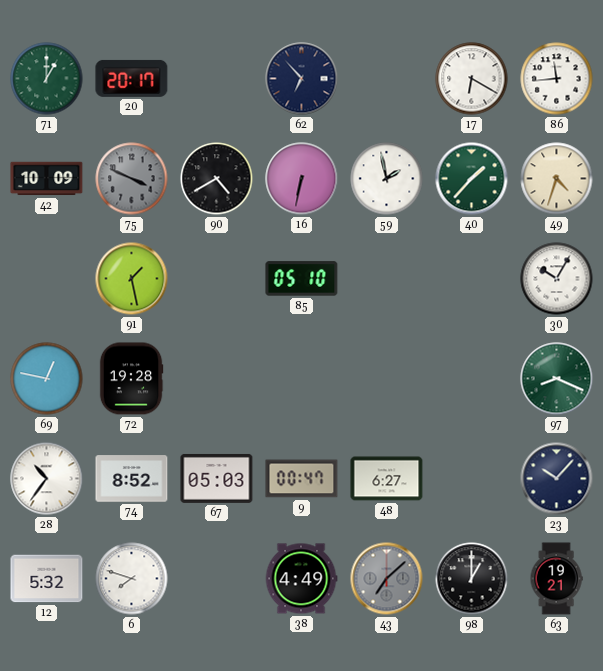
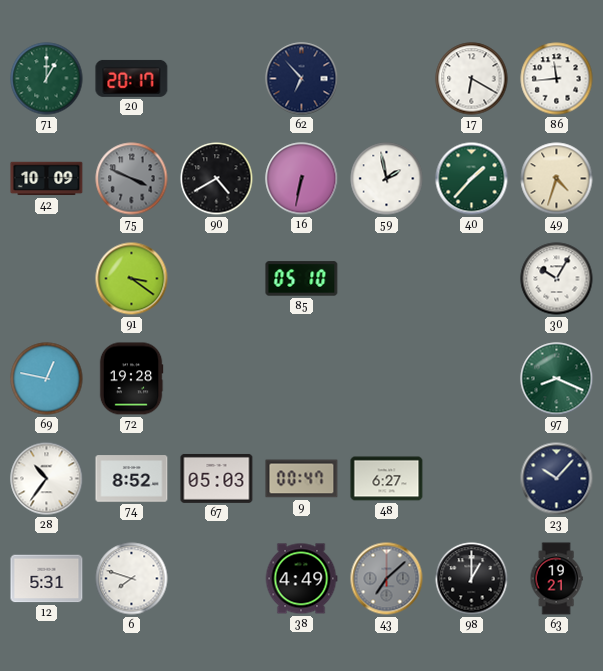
91: 1:28 -> 3:21 (132, 279)
12: 5:32 -> 5:31 (47, 579)
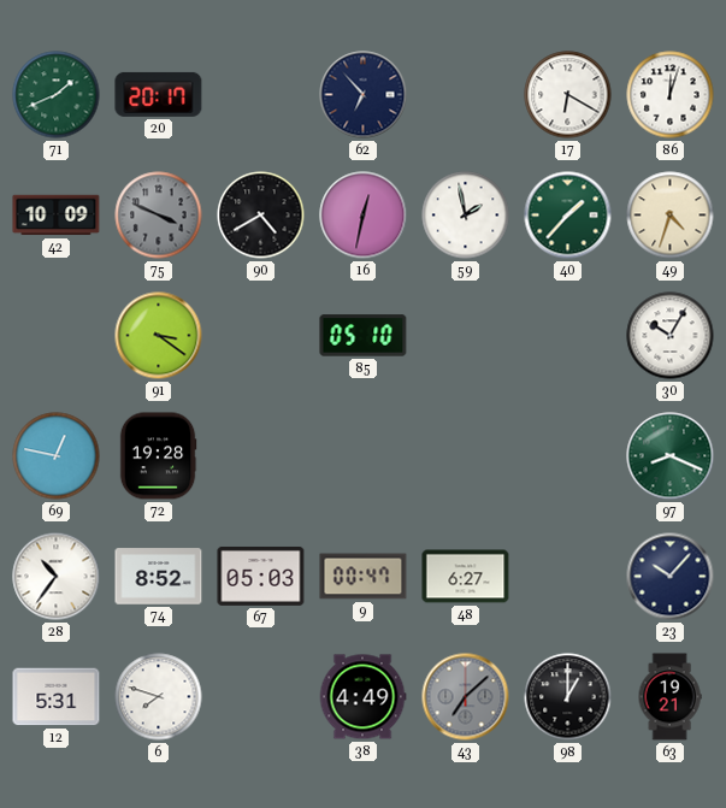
71: 1:00 -> 1:41 (57, 95)
86: 11:44 -> 12:03 (671, 95)
16: 6:32 -> 12:32 (364, 216)
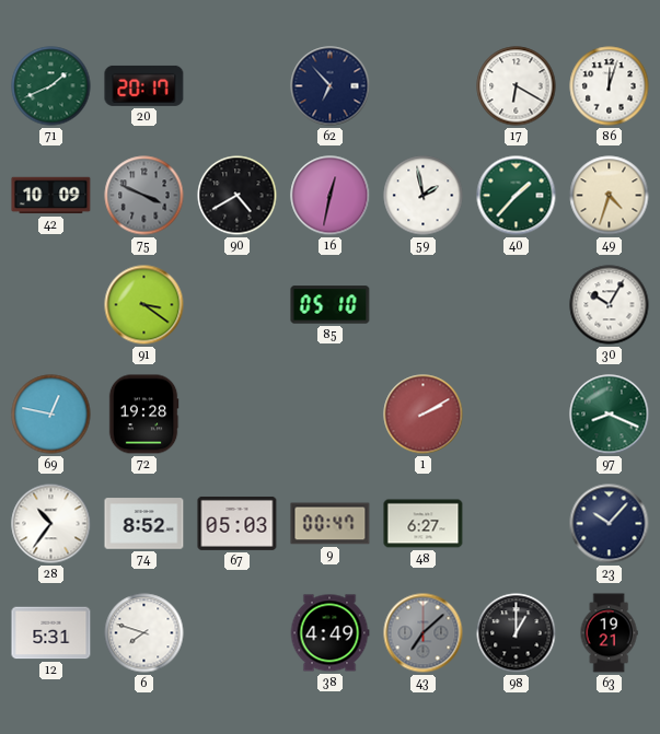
1: none -> 2:10 (424, 415)
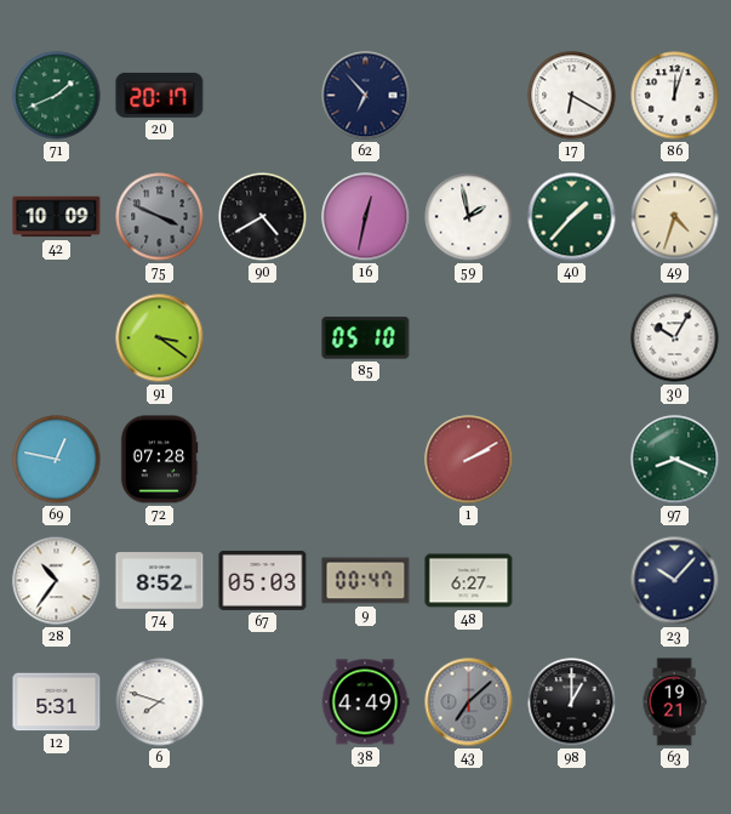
72: 19:28 -> 07:28 (159, 460)
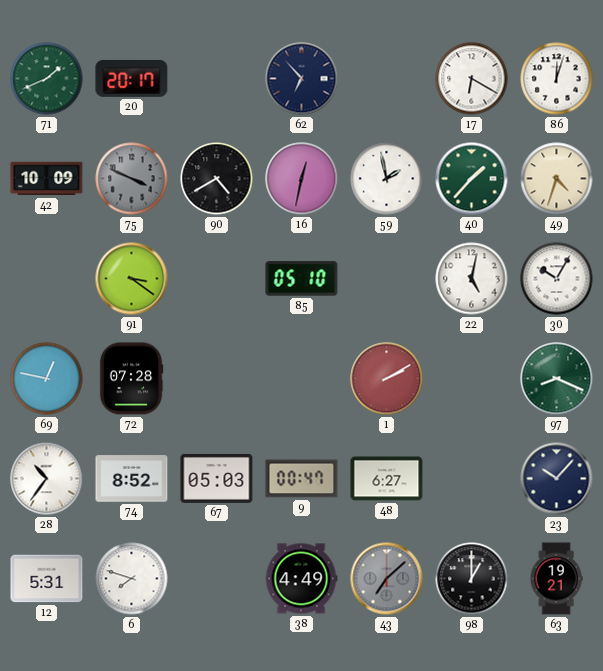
22: none -> 5:02 (472, 279)
